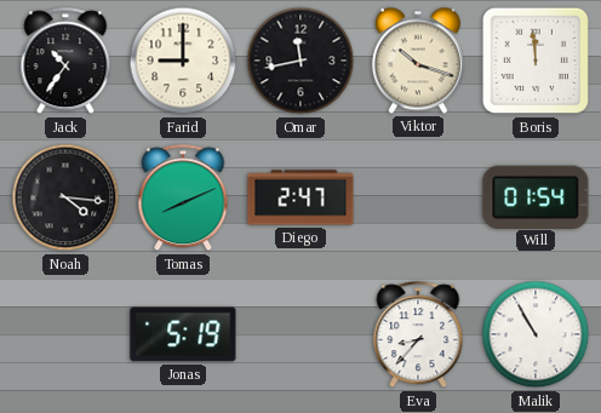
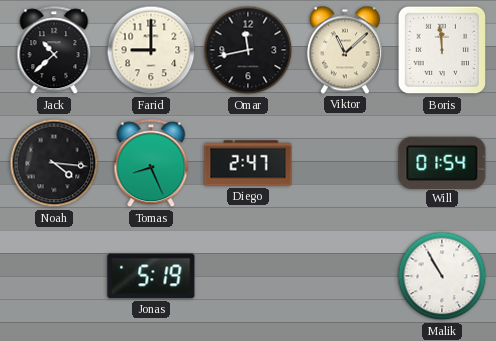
Jack: 10:36 -> 10:38 (54, 51)
Viktor: 10:18 -> 11:08 (345, 50)
Tomas: 8:11 -> 8:26 (151, 164)
Eva: 8:37 -> none (418, 335)
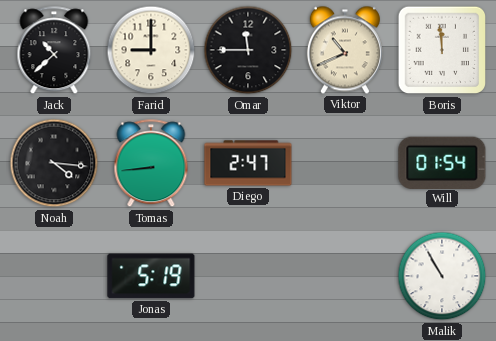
Omar: 11:43 -> 11:45 (248, 50)
Viktor: 11:08 -> 10:41 (345, 50)
Tomas: 8:26 -> 8:44 (151, 164)
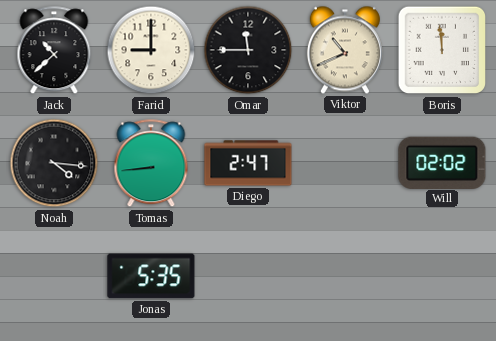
Will: 01:54 -> 02:02 (442, 162)
Jonas: 5:19 -> 5:35 (151, 276)
Malik: 10:55 -> none (442, 276)
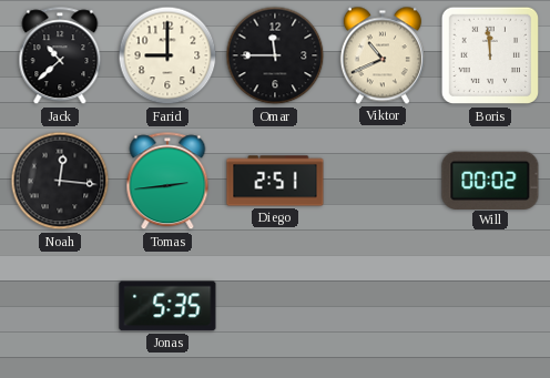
Noah: 4:16 -> 12:16 (60, 181)
Tomas: 8:44 -> 2:44 (167, 182)
Diego: 2:47 -> 2:51 (275, 181)
Will: 02:02 -> 00:02 (490, 180)
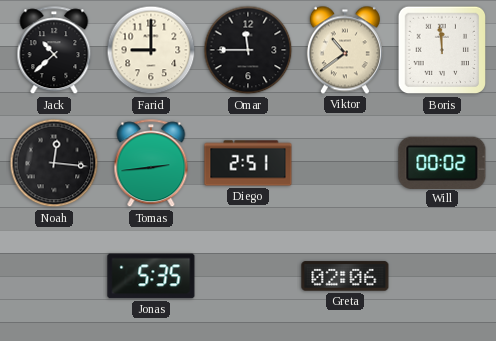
Viktor: 10:41 -> 10:39 (345, 50)
Greta: none -> 02:06 (345, 276)
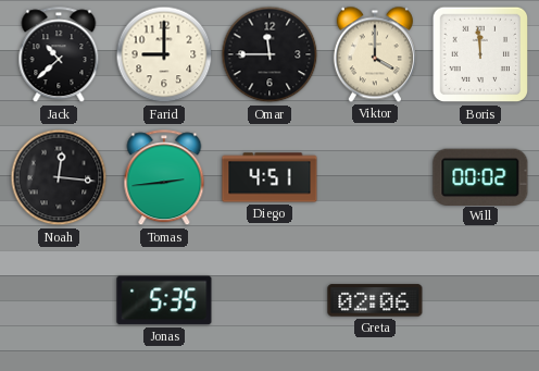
Viktor: 10:39 -> 4:00 (375, 54)
Diego: 2:51 -> 4:51 (269, 177)
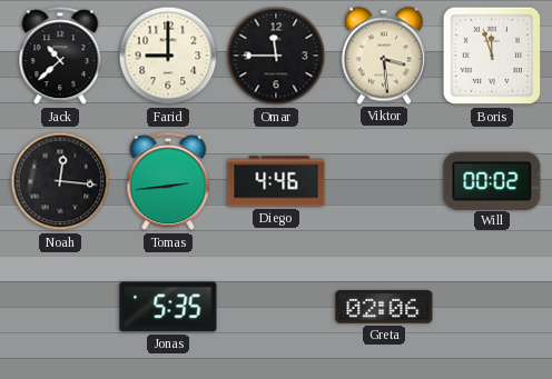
Viktor: 4:00 -> 3:29 (384, 56)
Boris: 11:59 -> 11:57 (492, 56)
Diego: 4:51 -> 4:46 (276, 181)
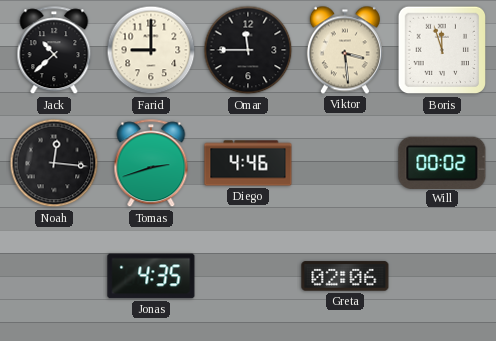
Tomas: 2:44 -> 2:42 (151, 164)
Jonas: 5:35 -> 4:35 (151, 276)
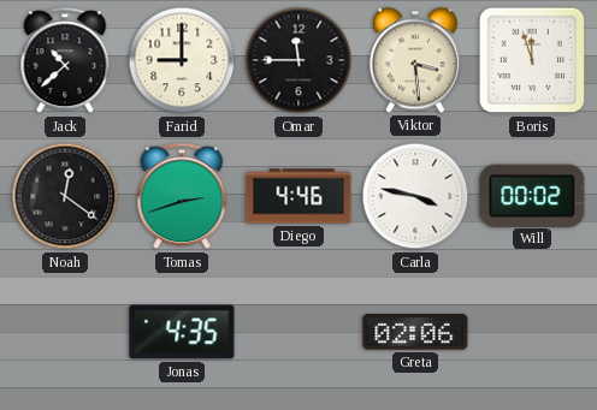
Noah: 12:16 -> 12:21 (65, 196)
Carla: none -> 3:47 (415, 196)
